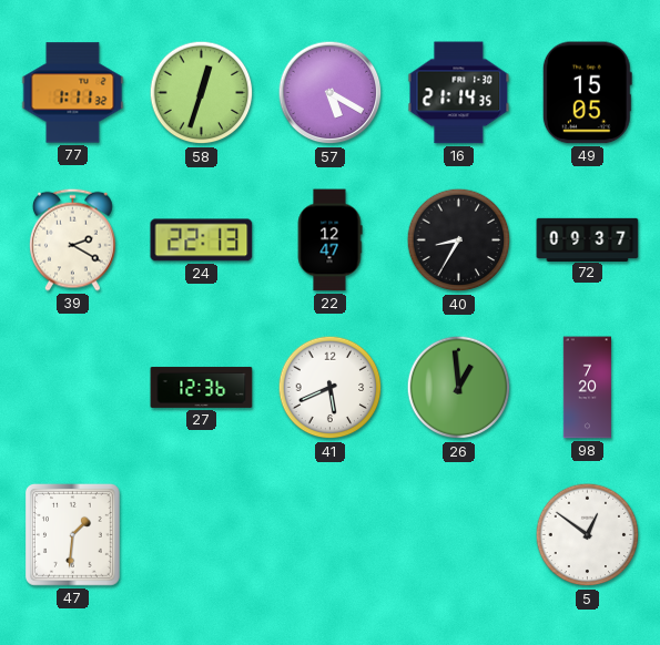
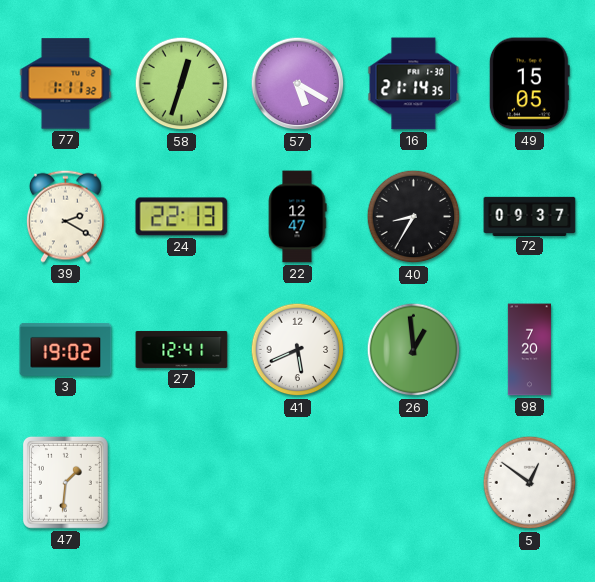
3: none -> 19:02 (66, 349)
27: 12:36 -> 12:41 (182, 349)
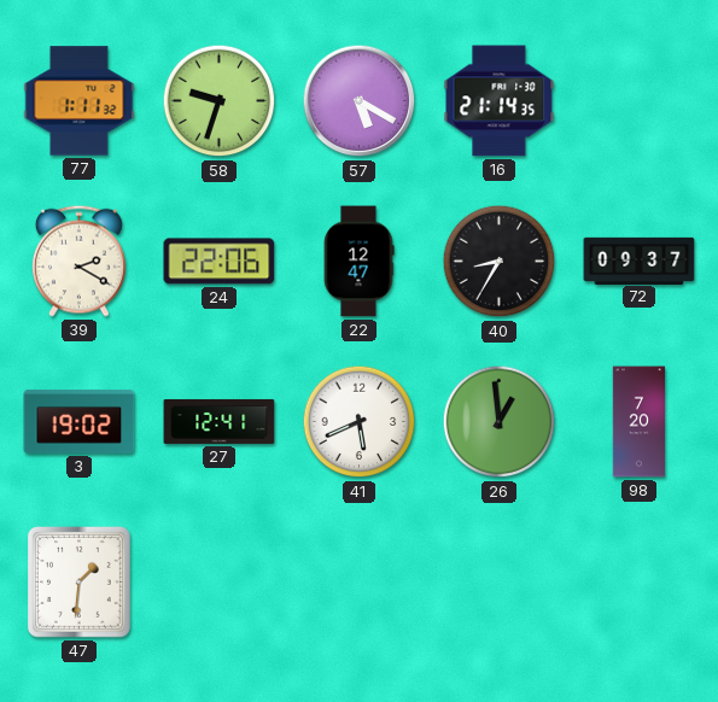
58: 12:33 -> 9:33 (220, 101)
49: 15:05 -> none (529, 84)
24: 22:13 -> 22:06 (220, 262)
5: 12:51 -> none (530, 483)
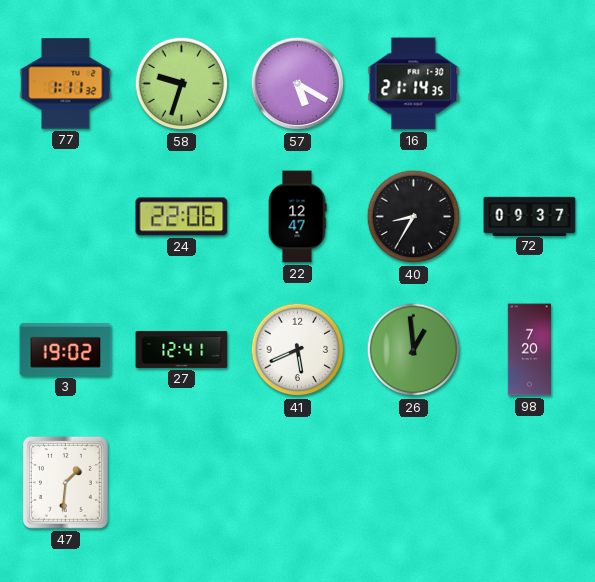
39: 2:20 -> none (78, 261)
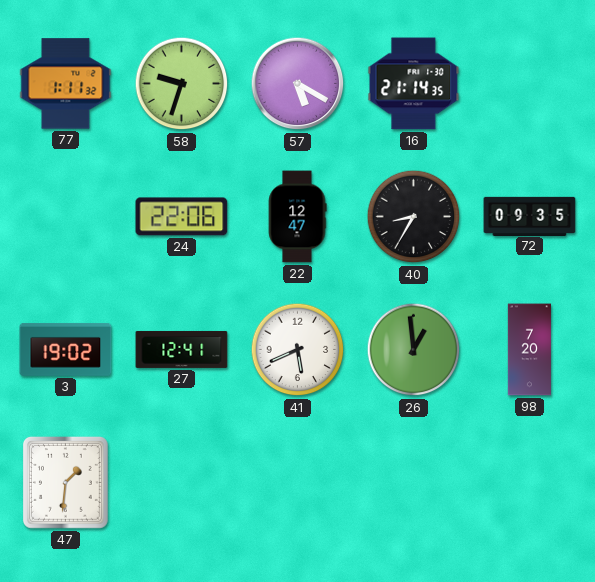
72: 09:37 -> 09:35 (530, 216)
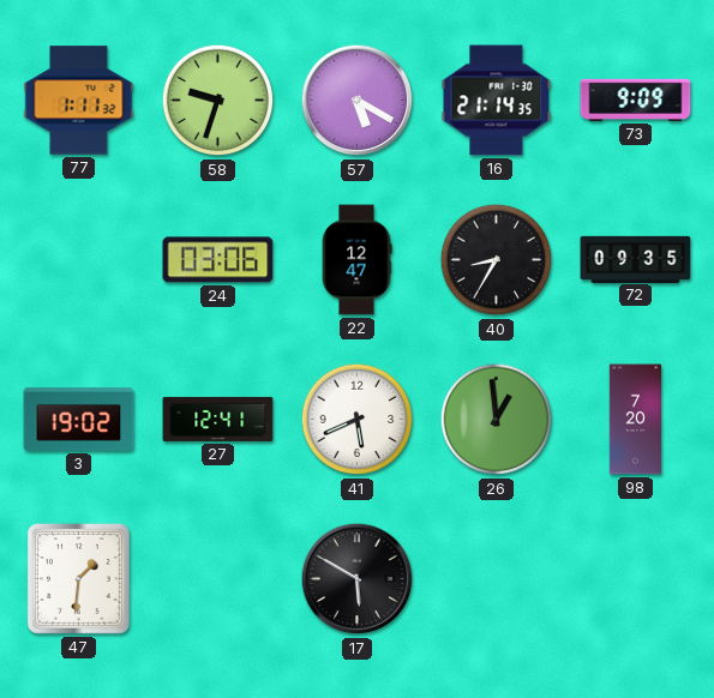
73: none -> 9:09 (636, 100)
24: 22:06 -> 03:06 (218, 260)
17: none -> 5:50 (358, 579)
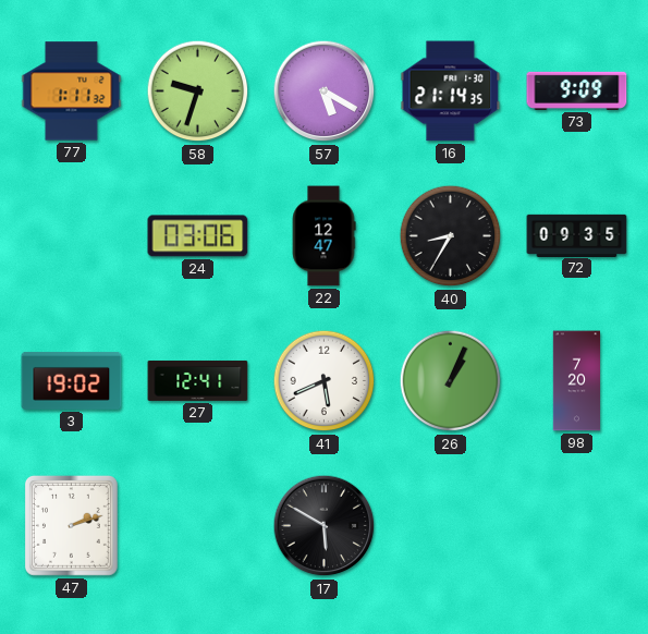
26: 12:59 -> 1:04 (451, 381)
47: 1:31 -> 2:12 (71, 525)
